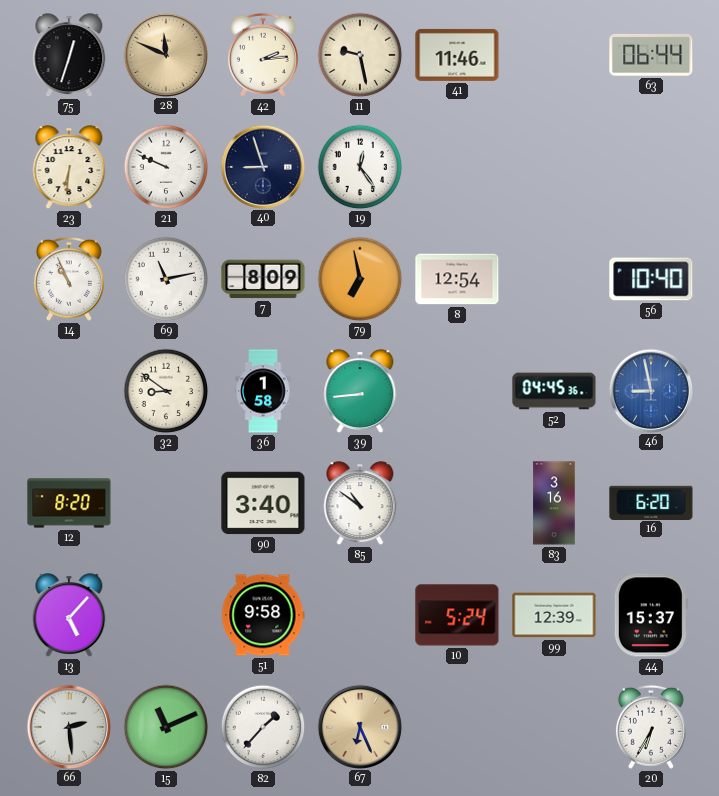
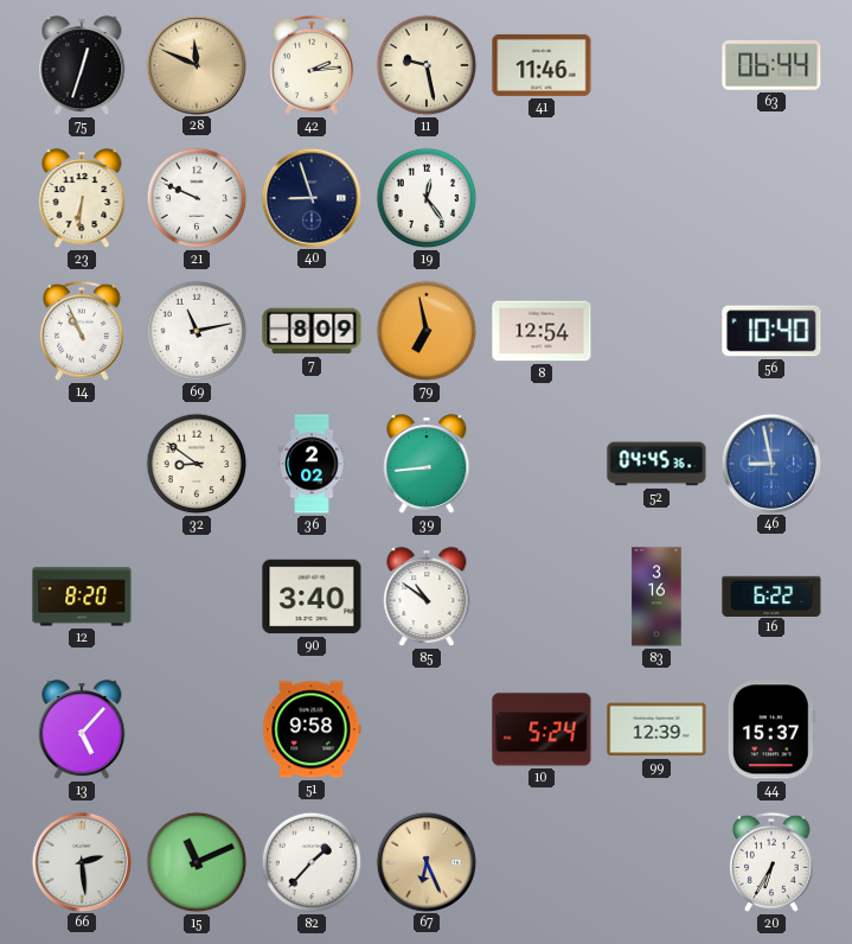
36: 1:58 -> 2:02 (312, 464)
16: 6:20 -> 6:22 (771, 595)
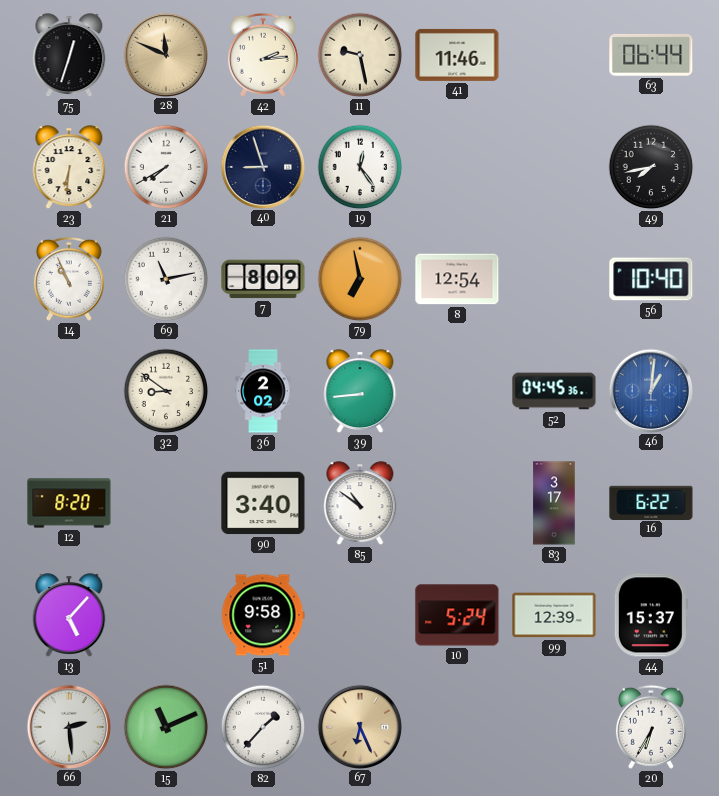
21: 9:49 -> 7:40 (166, 167)
49: none -> 7:43 (651, 167)
46: 8:58 -> 1:01 (650, 390)
83: 3:16 -> 3:17 (554, 503)
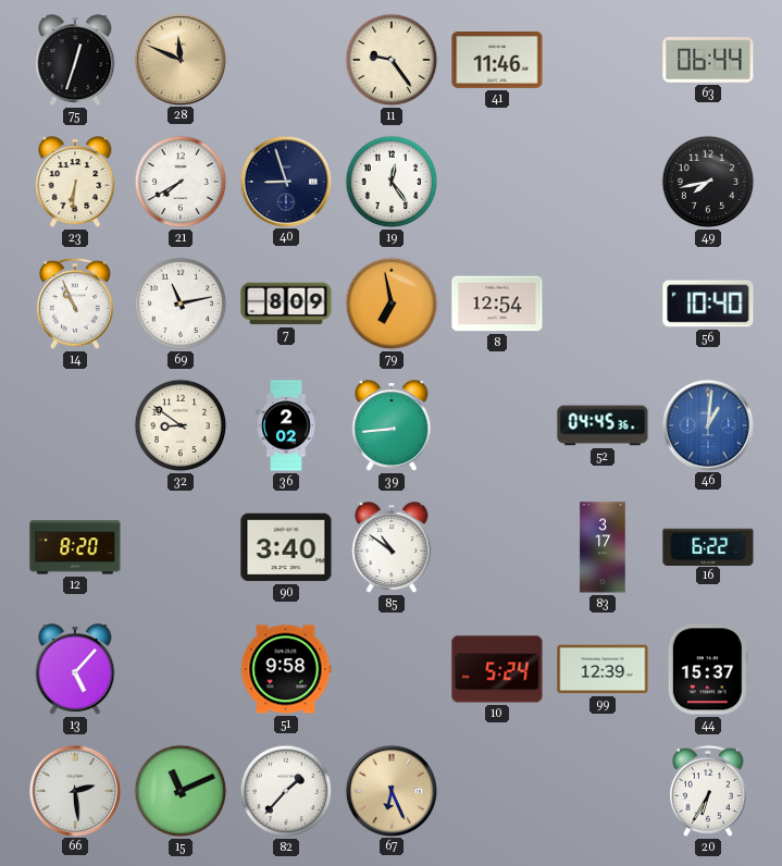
42: 2:14 -> none (263, 55)
11: 9:28 -> 9:24 (392, 60)
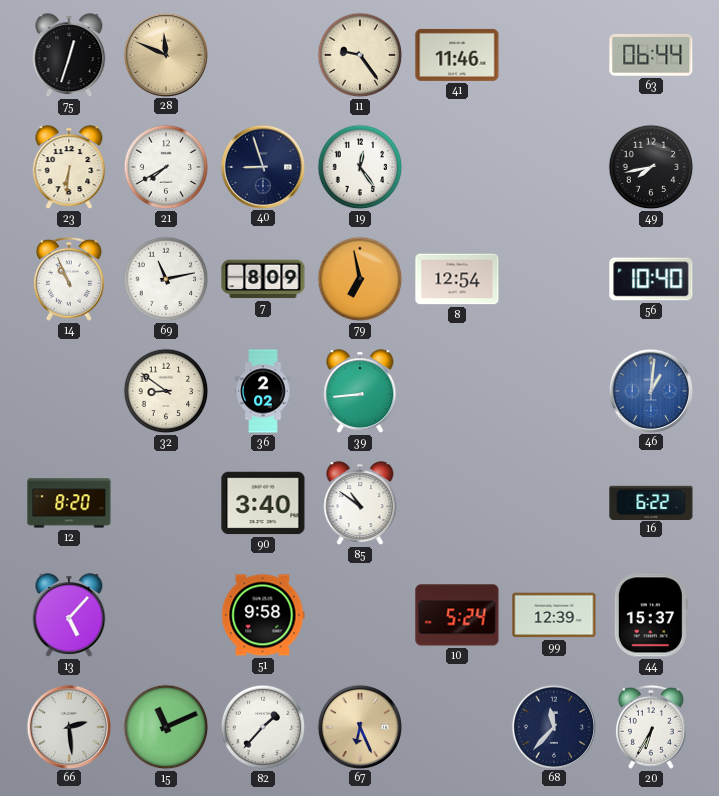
52: 04:45 -> none (603, 425)
83: 3:17 -> none (603, 547)
68: none -> 11:37 (553, 726)
